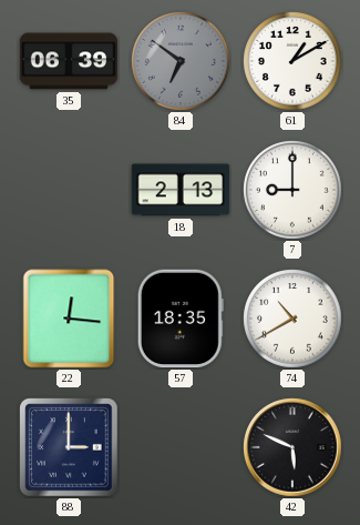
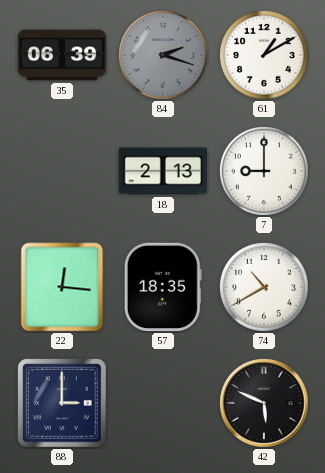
84: 6:51 -> 2:18 (163, 55)
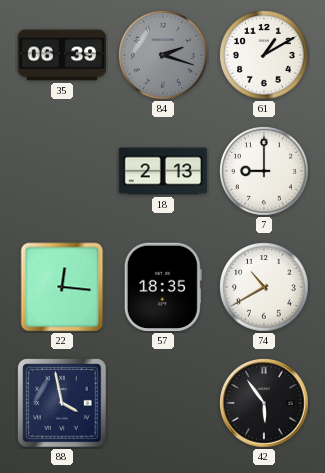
88: 3:00 -> 3:58 (62, 403)
42: 5:49 -> 5:54 (264, 403)
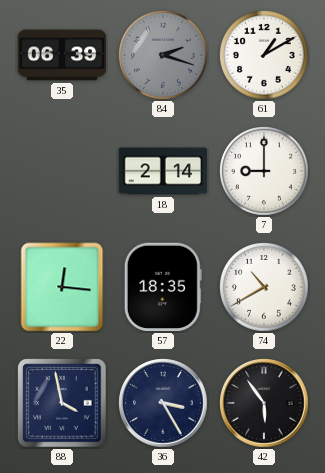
18: 2:13 -> 2:14 (163, 171)
36: none -> 3:25 (163, 403)
